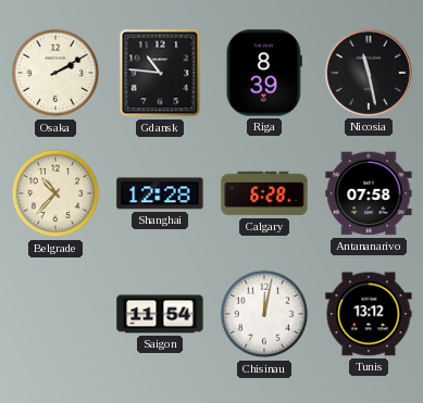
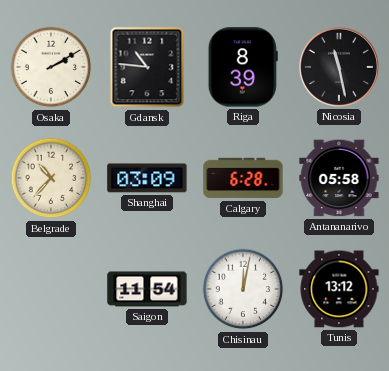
Shanghai: 12:28 -> 03:09 (147, 178)
Antananarivo: 07:58 -> 05:58 (339, 178)
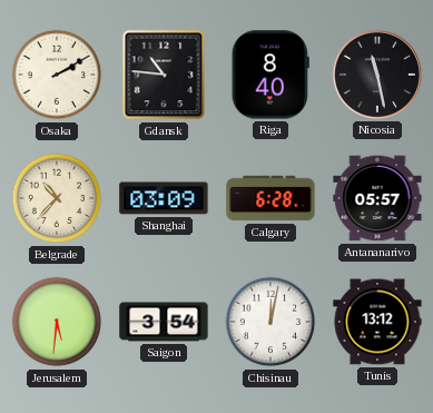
Riga: 8:39 -> 8:40 (270, 75)
Antananarivo: 05:58 -> 05:57 (377, 198)
Jerusalem: none -> 5:31 (57, 322)
Saigon: 11:54 -> 3:54 (164, 322)
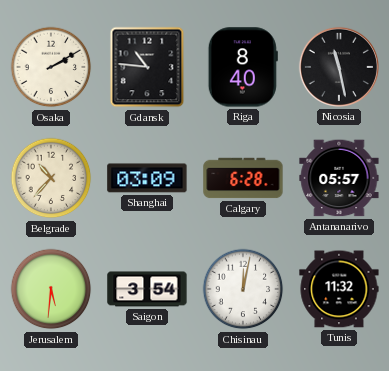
Tunis: 13:12 -> 11:32 (339, 289)
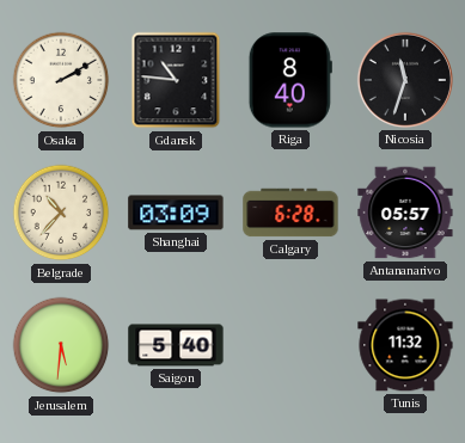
Nicosia: 11:28 -> 11:33 (405, 80)
Saigon: 3:54 -> 5:40 (176, 345)
Chisinau: 12:02 -> none (243, 289)
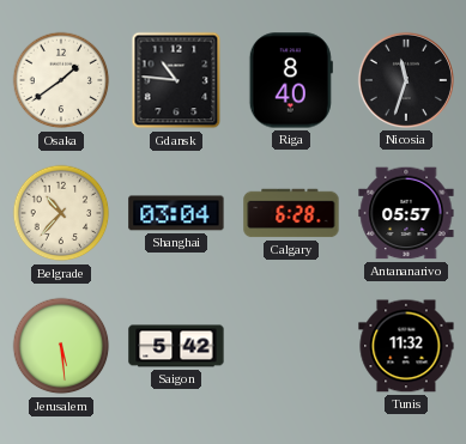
Osaka: 2:10 -> 1:39 (61, 80)
Shanghai: 03:09 -> 03:04 (176, 213)
Jerusalem: 5:31 -> 5:29 (61, 346)
Saigon: 5:40 -> 5:42 (176, 346)
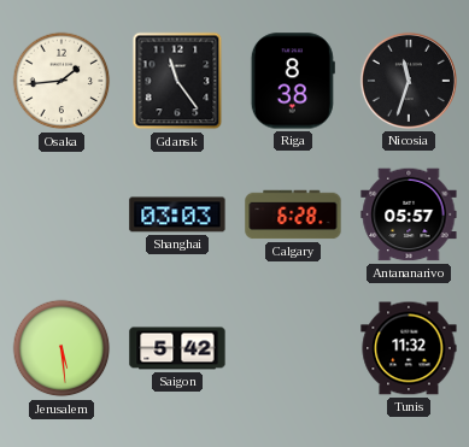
Osaka: 1:39 -> 1:44 (61, 81)
Gdansk: 10:46 -> 11:24 (177, 81)
Riga: 8:40 -> 8:38 (293, 81)
Belgrade: 10:37 -> none (61, 213)
Shanghai: 03:04 -> 03:03 (177, 214)
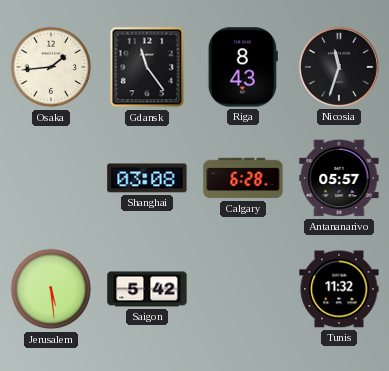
Riga: 8:38 -> 8:43 (243, 67)
Shanghai: 03:03 -> 03:08 (147, 178)
